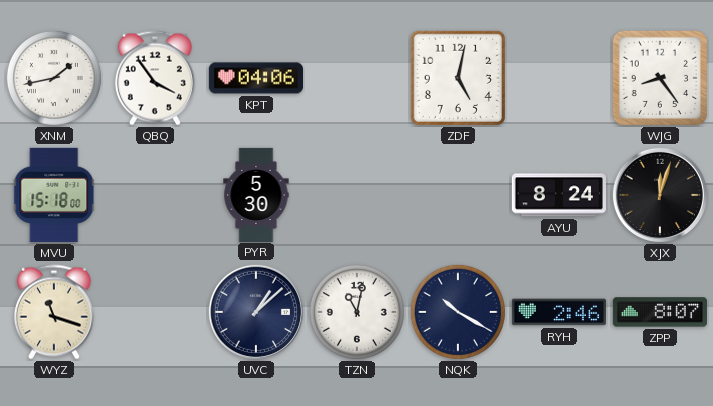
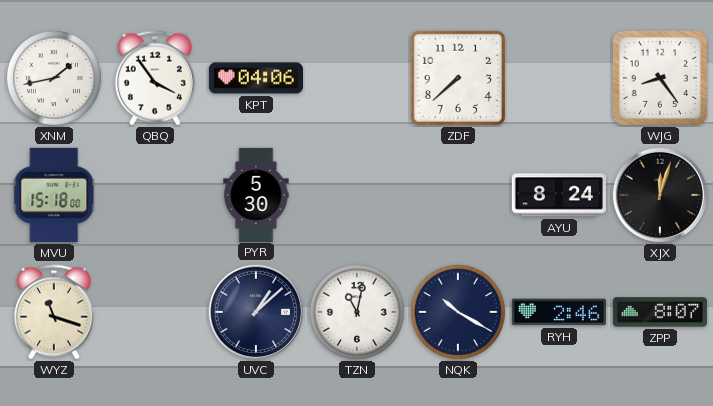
ZDF: 5:02 -> 7:38 (458, 78)
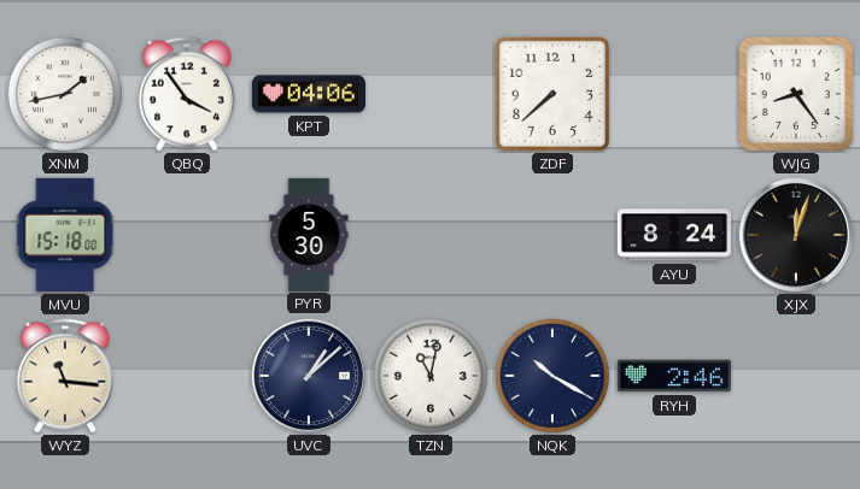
WYZ: 11:18 -> 11:16 (65, 376)
ZPP: 8:07 -> none (660, 312)
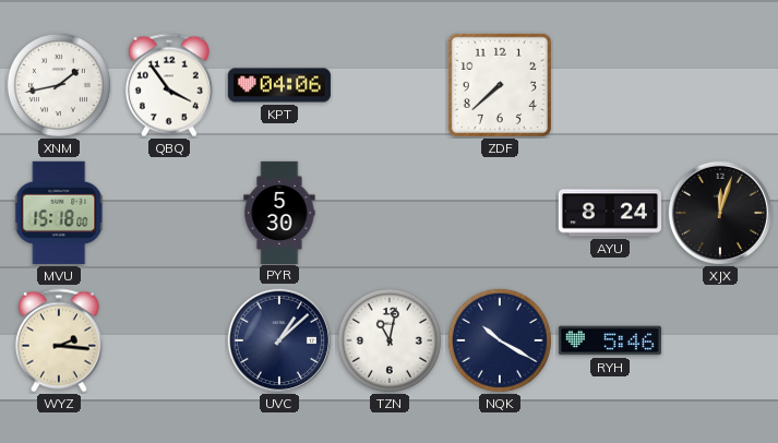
WJG: 8:24 -> none (796, 94)
WYZ: 11:16 -> 2:16 (59, 340)
RYH: 2:46 -> 5:46 (610, 340)
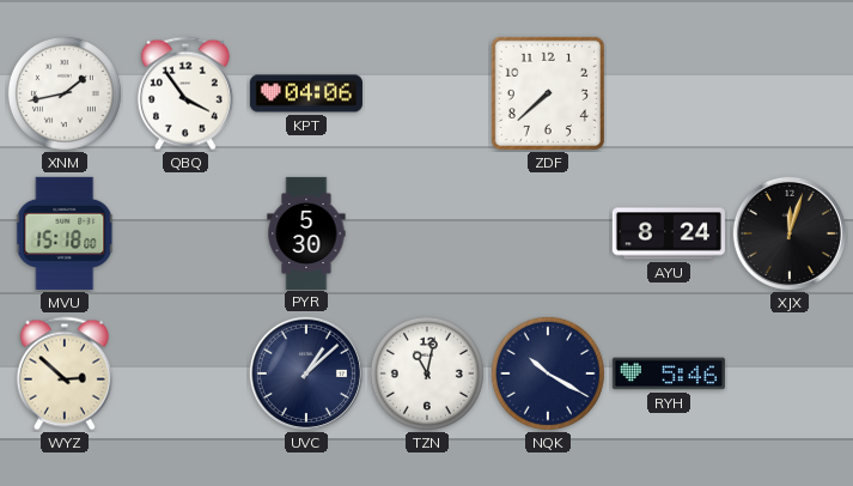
WYZ: 2:16 -> 2:52 (65, 373)
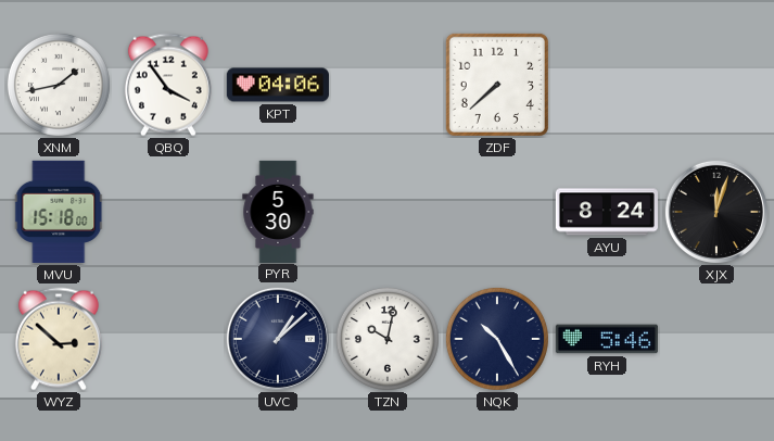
TZN: 11:02 -> 10:02 (388, 339)
NQK: 10:20 -> 10:25 (497, 339)
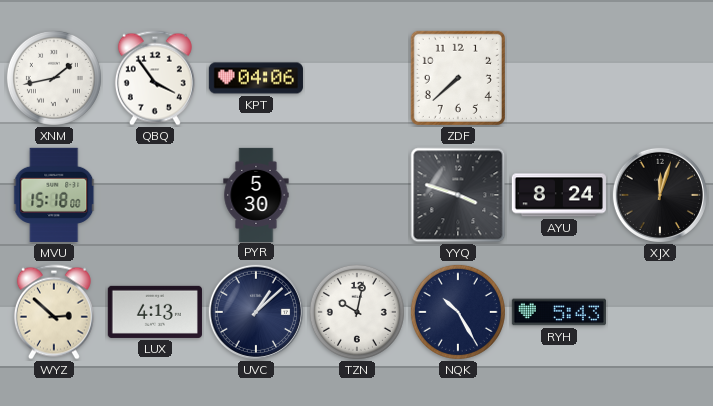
YYQ: none -> 3:48 (458, 195)
LUX: none -> 4:13 (155, 312)
RYH: 5:46 -> 5:43 (559, 312)
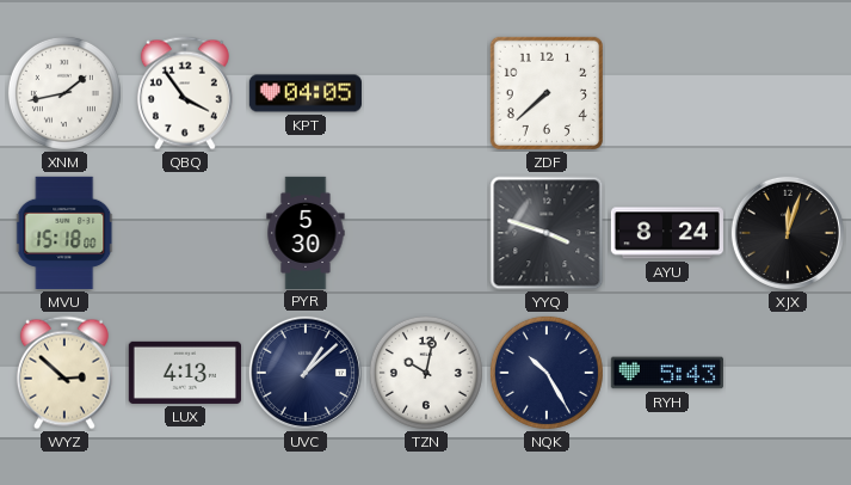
KPT: 04:06 -> 04:05 (306, 93)
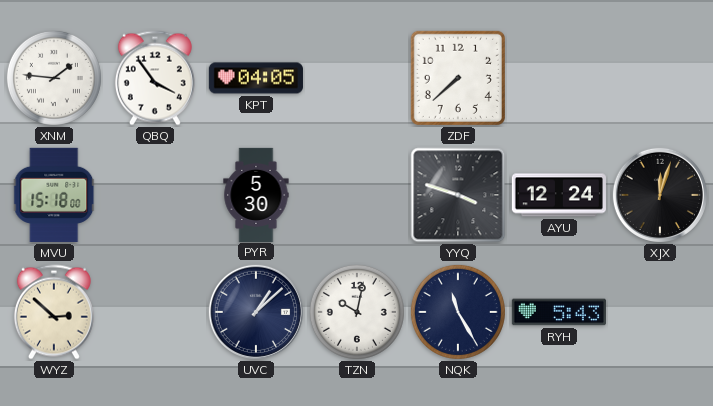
XNM: 1:43 -> 1:46 (54, 78)
AYU: 8:24 -> 12:24 (559, 195)
LUX: 4:13 -> none (185, 373)
NQK: 10:25 -> 11:25 (458, 312)
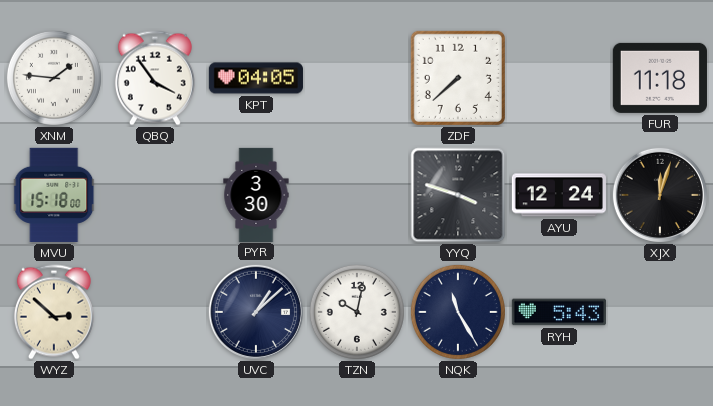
FUR: none -> 11:18 (660, 78)
PYR: 5:30 -> 3:30 (256, 194)
